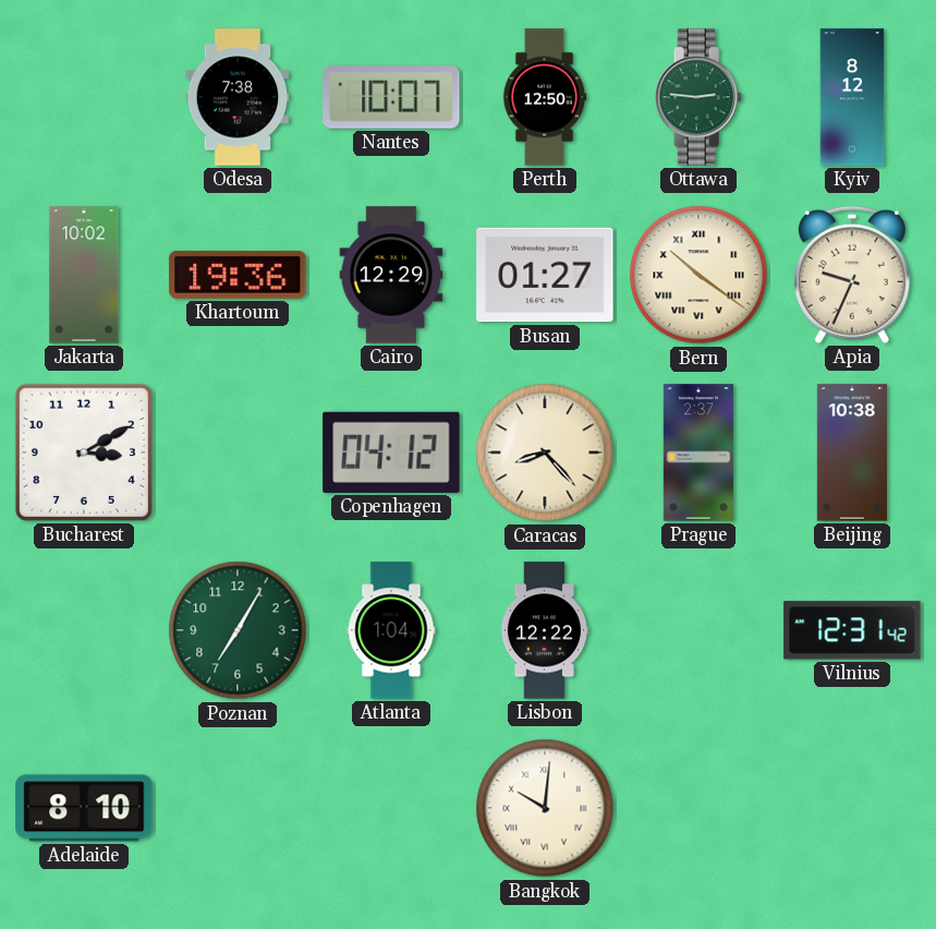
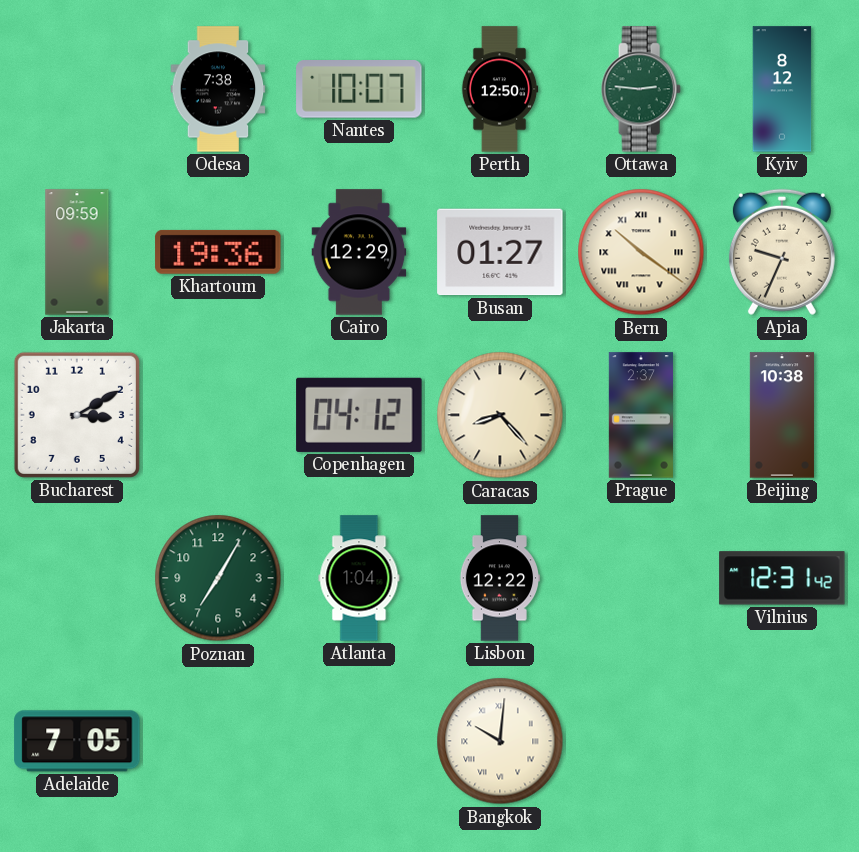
Jakarta: 10:02 -> 09:59 (77, 252)
Adelaide: 8:10 -> 7:05 (77, 741)
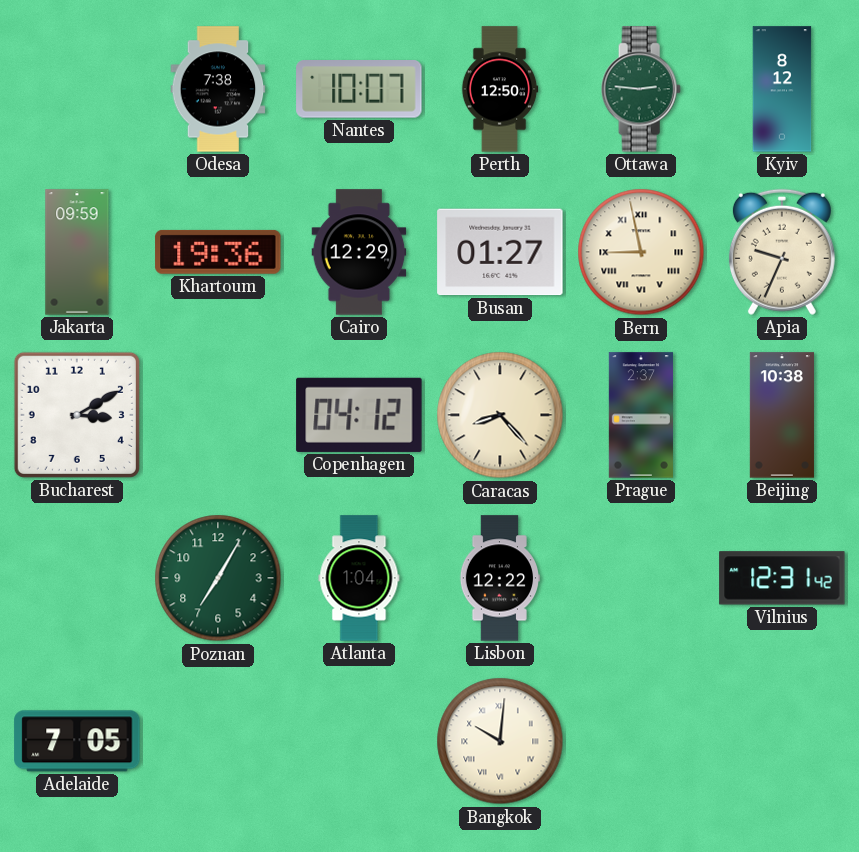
Bern: 10:21 -> 8:58 (641, 252)
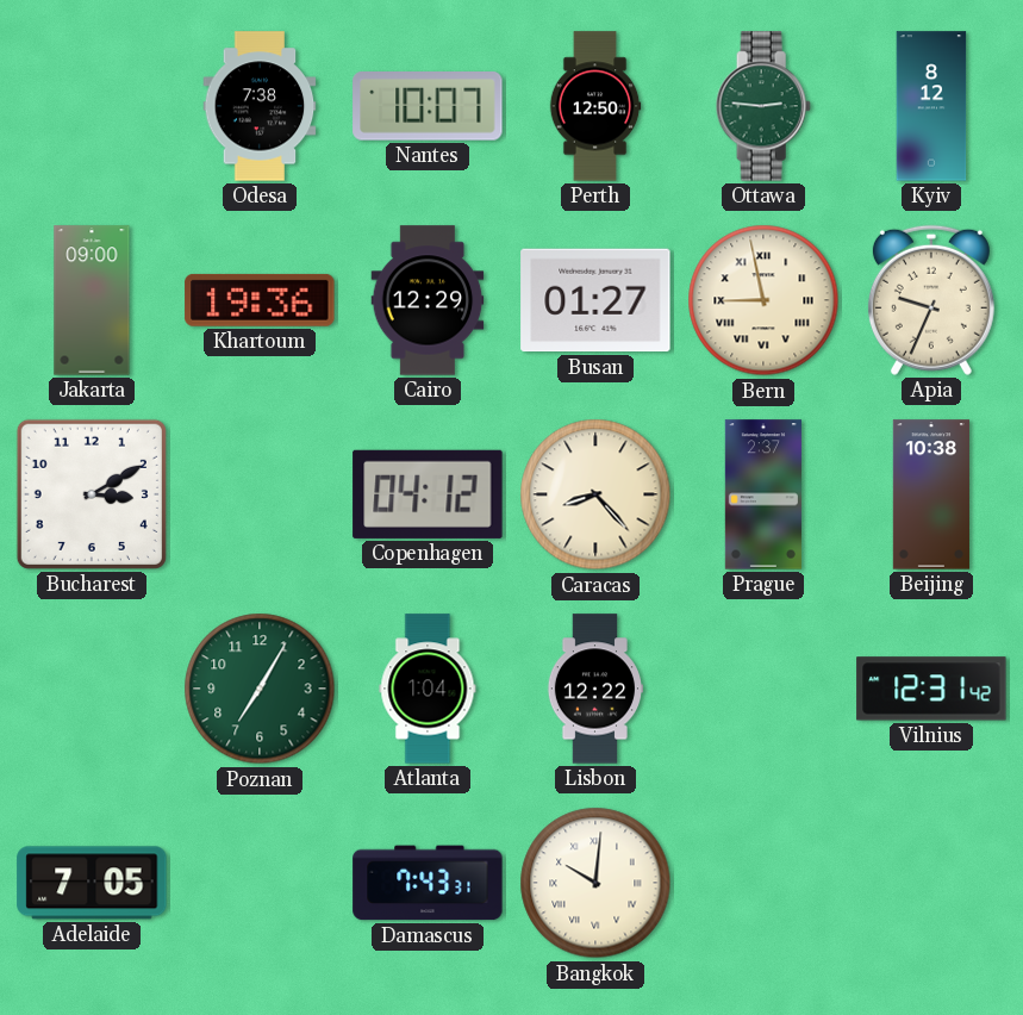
Jakarta: 09:59 -> 09:00 (92, 300)
Damascus: none -> 7:43 (428, 883)
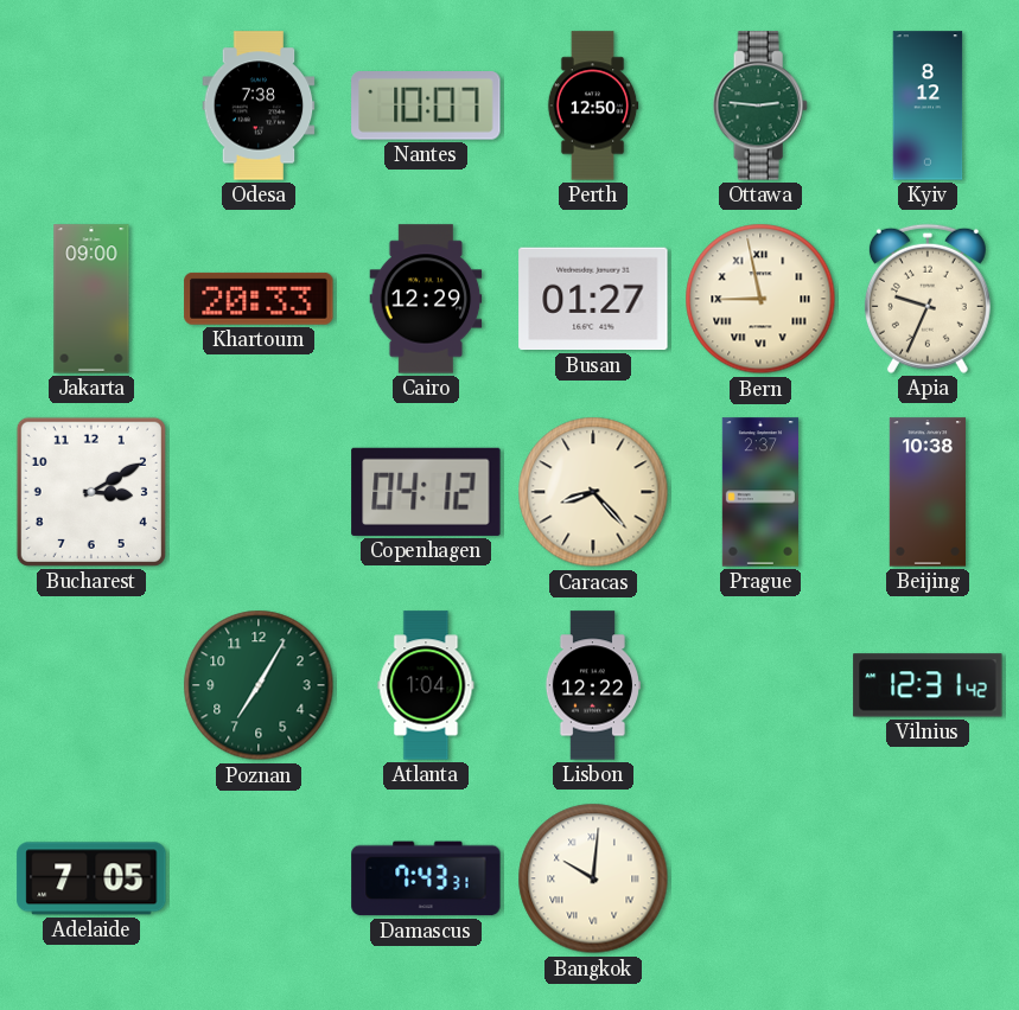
Khartoum: 19:36 -> 20:33 (259, 299)
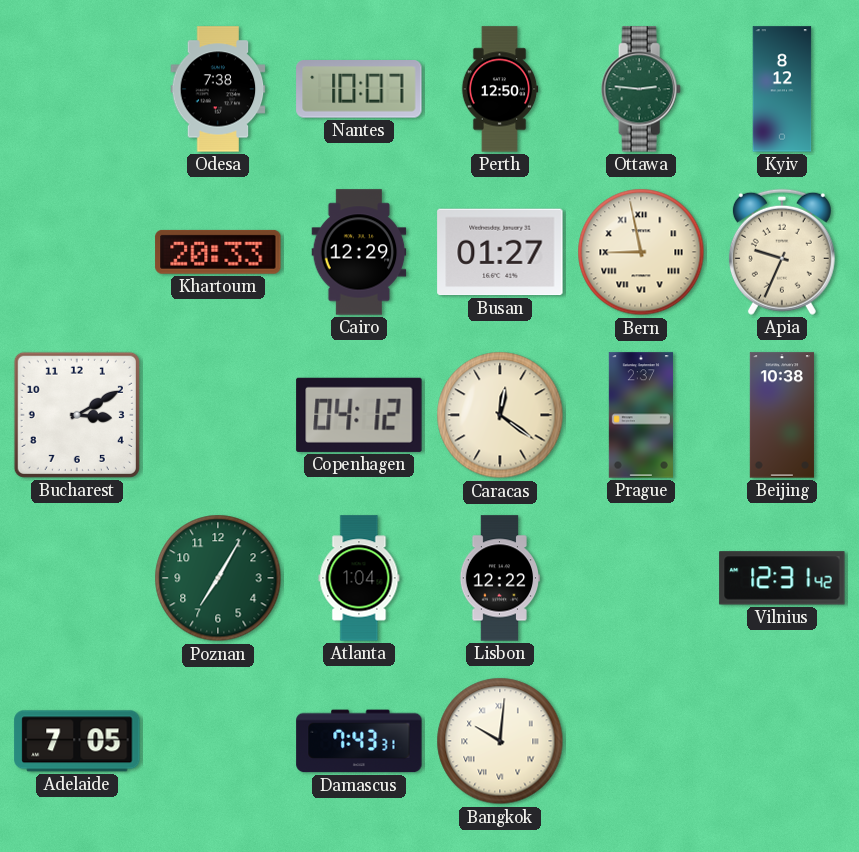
Jakarta: 09:00 -> none (91, 299)
Caracas: 8:23 -> 12:21 (500, 415)
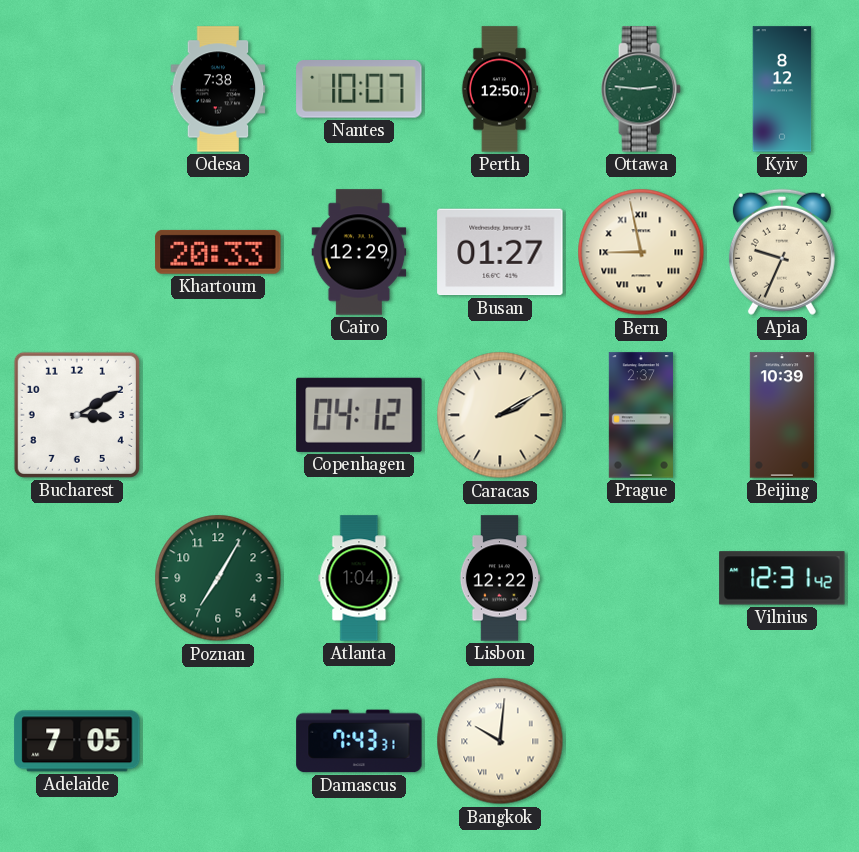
Caracas: 12:21 -> 2:10 (500, 415)
Beijing: 10:38 -> 10:39 (782, 415)
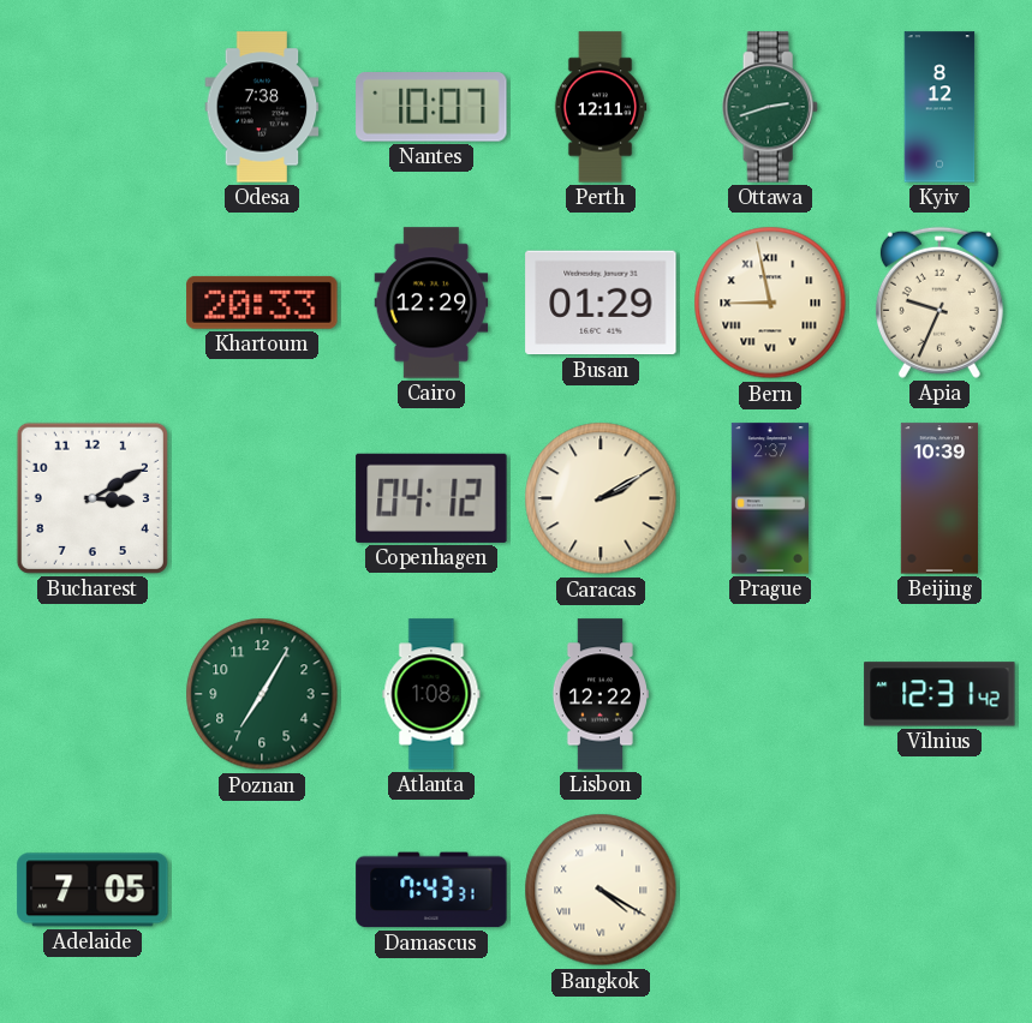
Perth: 12:50 -> 12:11 (601, 107)
Ottawa: 2:46 -> 2:42 (770, 107)
Busan: 01:27 -> 01:29 (601, 303)
Atlanta: 1:04 -> 1:08 (431, 694)
Bangkok: 10:01 -> 4:20 (601, 890)
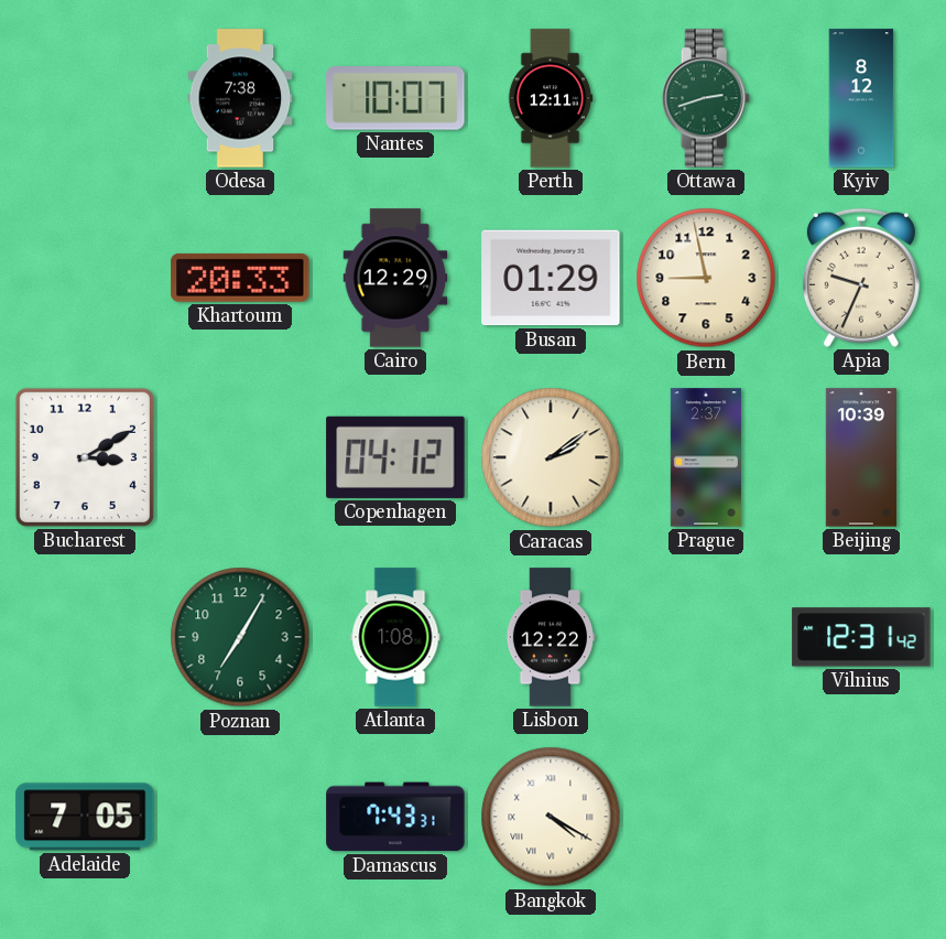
Bern numerals: Roman -> Arabic (706, 278)
Caracas: 2:10 -> 2:09 (551, 457)
